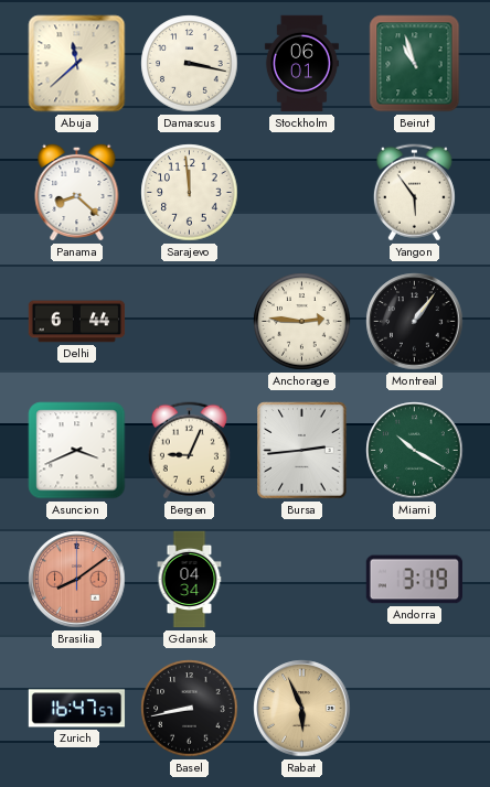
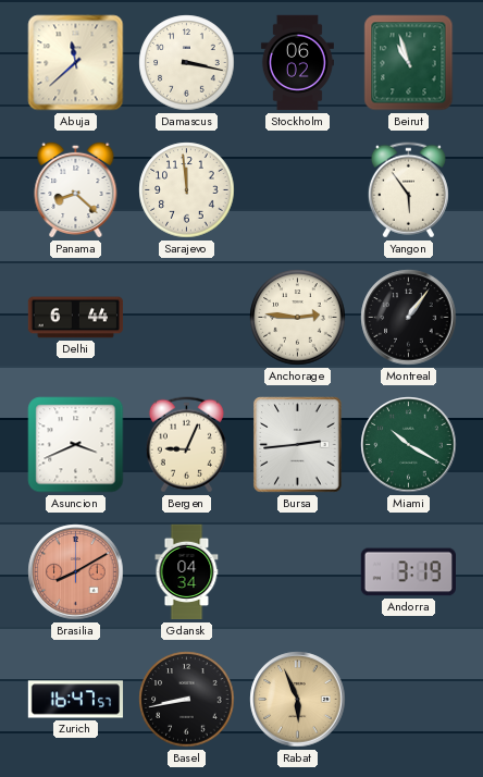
Stockholm: 06:01 -> 06:02 (297, 63)
Brasilia: 8:09 -> 8:10 (76, 572)
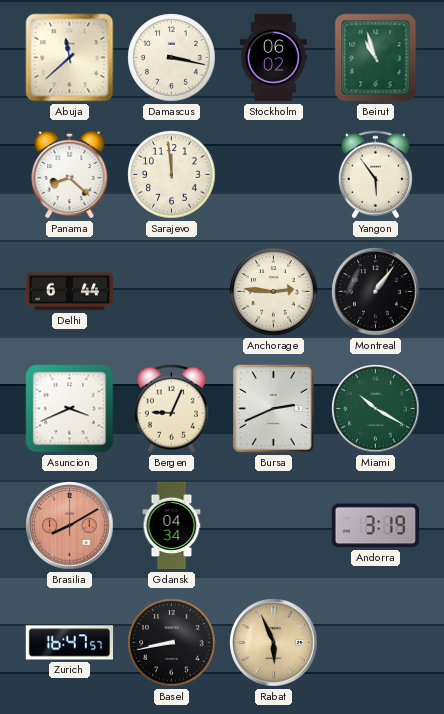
Bursa: 2:44 -> 2:41 (274, 409)
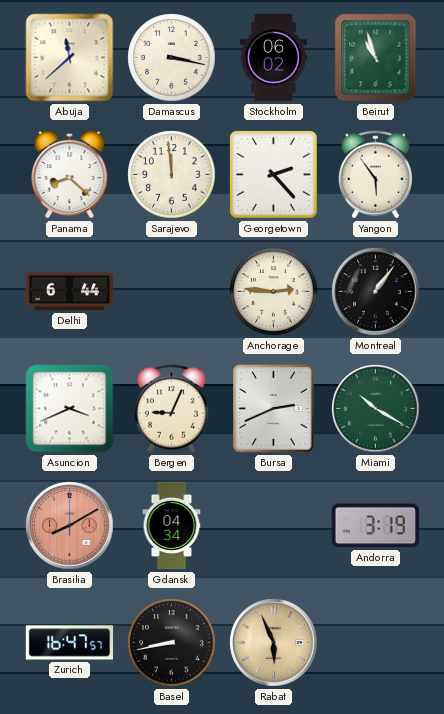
Georgetown: none -> 2:23 (273, 174)
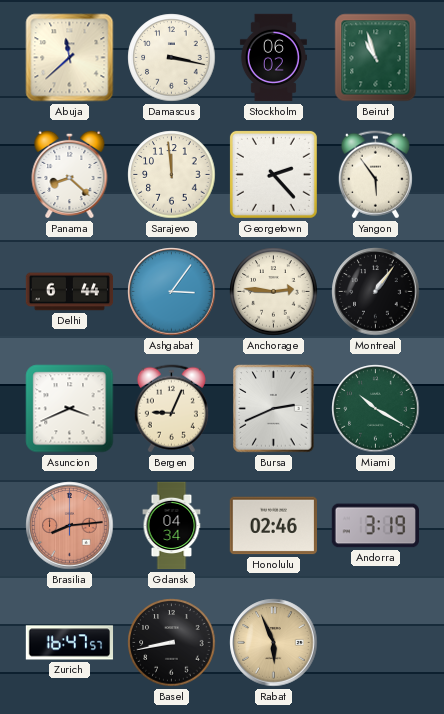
Ashgabat: none -> 3:06 (172, 292)
Brasilia: 8:10 -> 8:14 (70, 526)
Honolulu: none -> 02:46 (273, 526)
